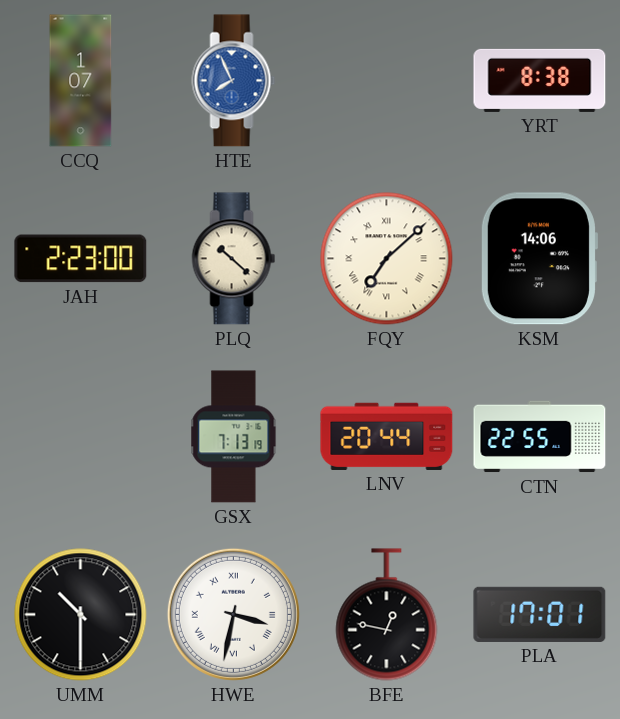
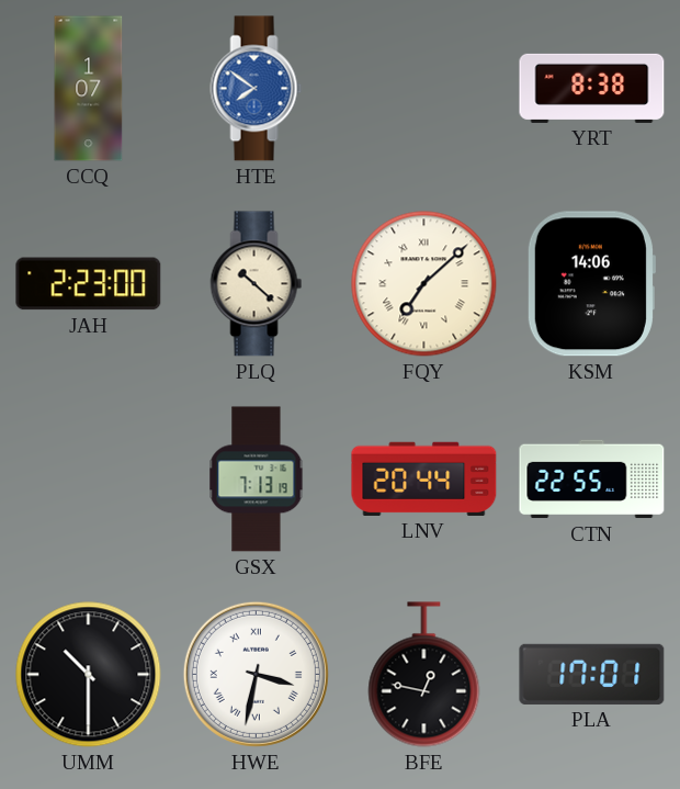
HTE: 7:56 -> 7:51 (257, 89)
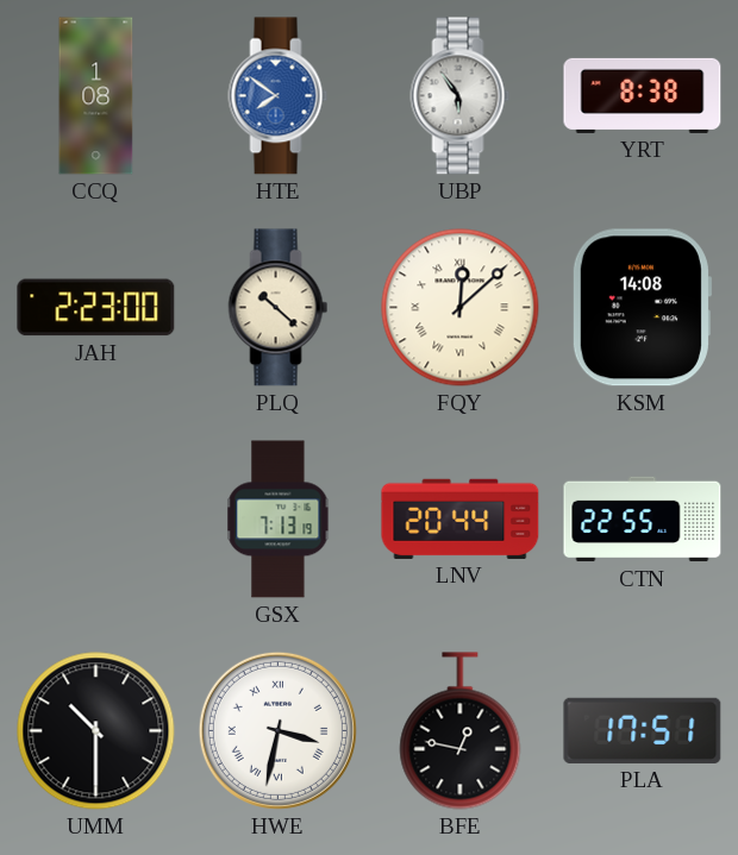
CCQ: 1:07 -> 1:08 (96, 96)
UBP: none -> 5:54 (461, 96)
FQY: 7:08 -> 12:08 (461, 308)
KSM: 14:06 -> 14:08 (642, 308)
PLA: 17:01 -> 17:51 (643, 730)
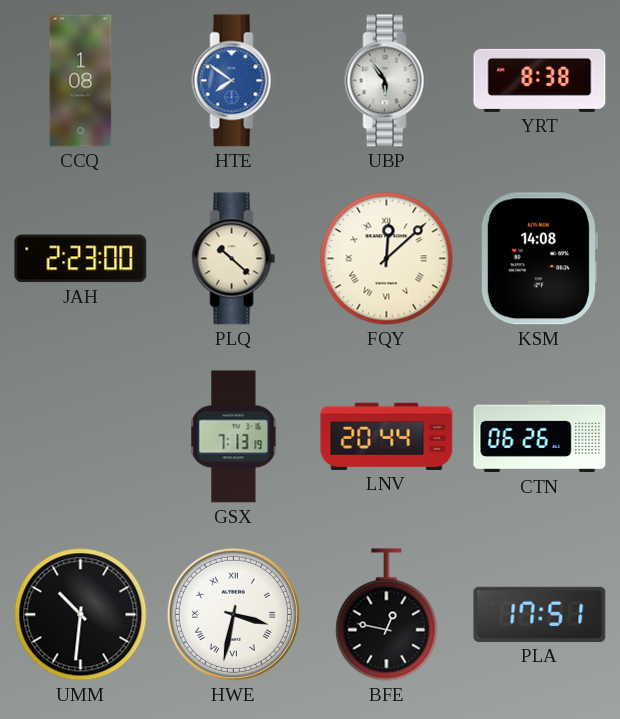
CTN: 22:55 -> 06:26 (540, 437)
UMM: 10:30 -> 10:31 (81, 615)
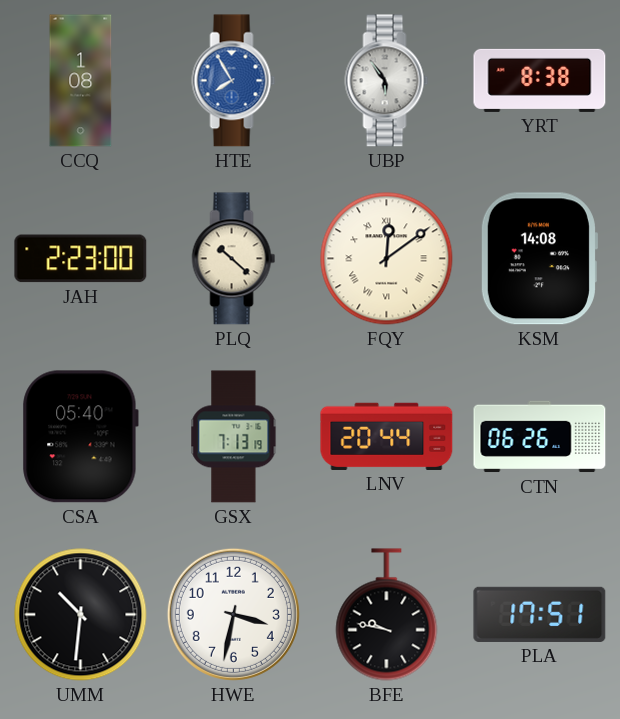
HTE: 7:51 -> 7:55 (234, 81)
FQY: 12:08 -> 12:09 (387, 259)
CSA: none -> 05:40 (80, 437)
HWE numerals: Roman -> Arabic (233, 614)
BFE: 12:47 -> 9:47 (387, 615)
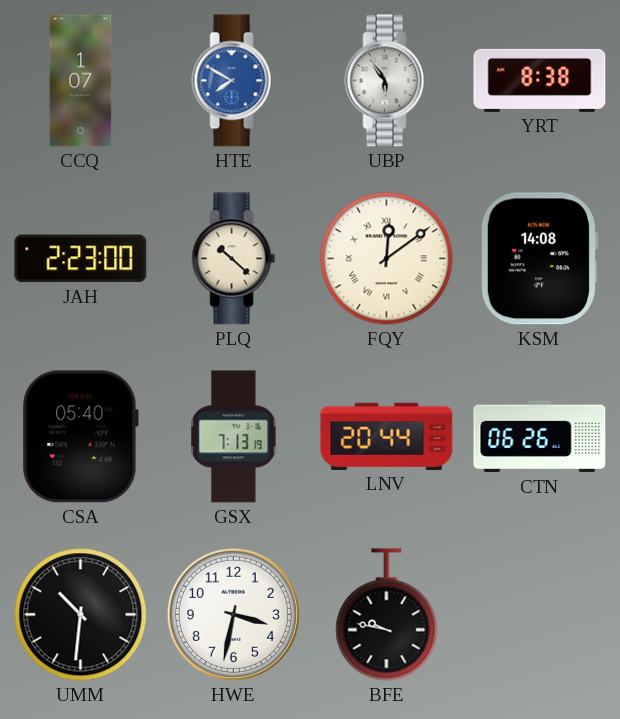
CCQ: 1:08 -> 1:07 (81, 81)
HTE: 7:55 -> 7:50 (234, 81)
PLA: 17:51 -> none (540, 614)
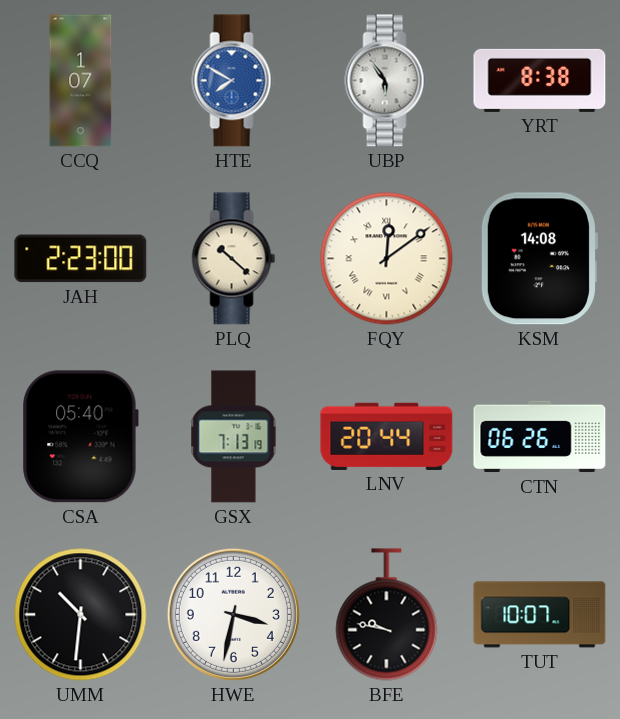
TUT: none -> 10:07 (540, 615)
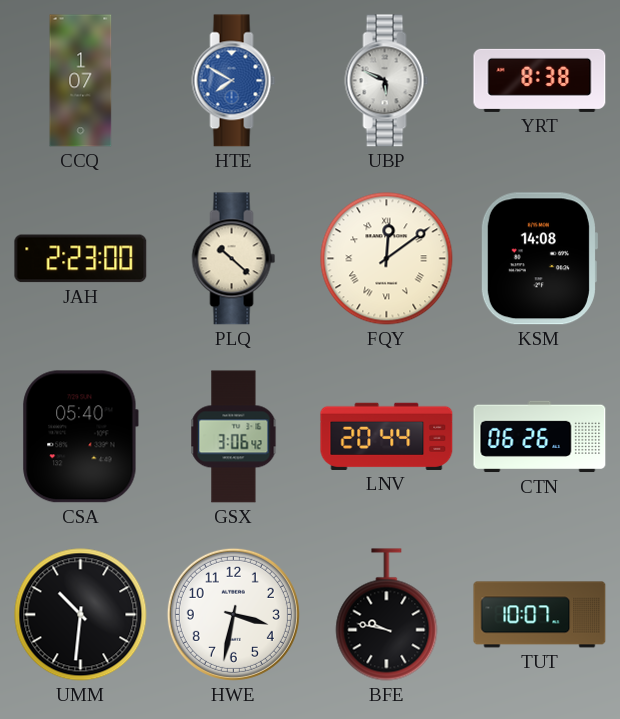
UBP: 5:54 -> 5:49 (387, 81)
GSX: 7:13 -> 3:06 (234, 437)
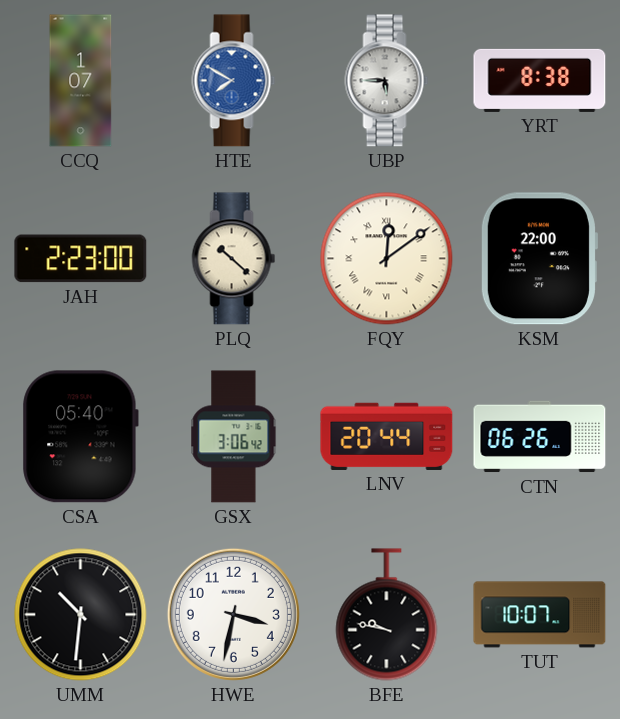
UBP: 5:49 -> 5:45 (387, 81)
KSM: 14:08 -> 22:00 (539, 259)
